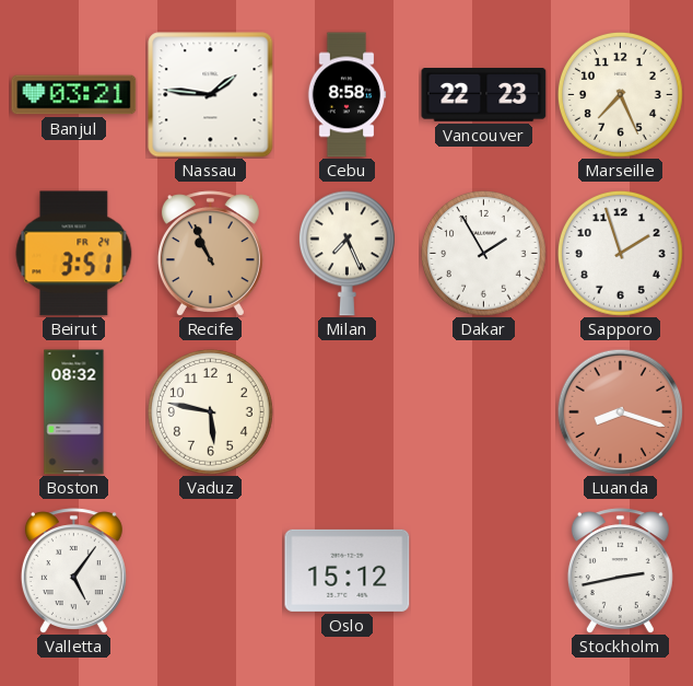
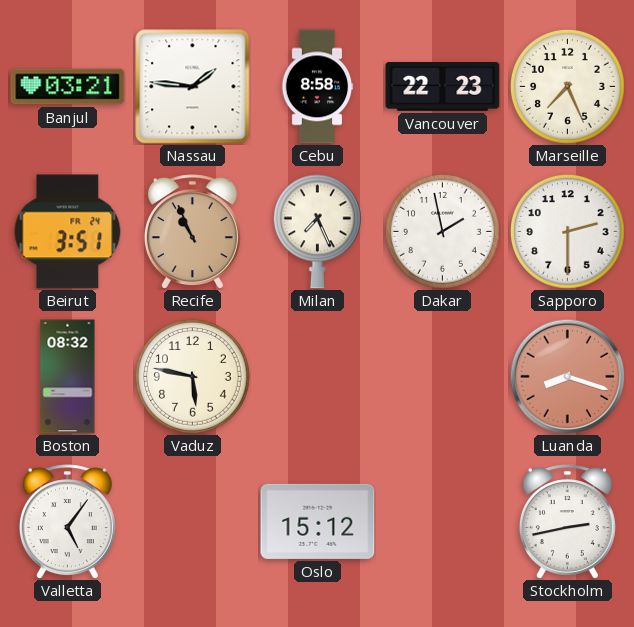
Dakar: 1:55 -> 1:58 (442, 231)
Sapporo: 1:57 -> 2:30 (567, 231)
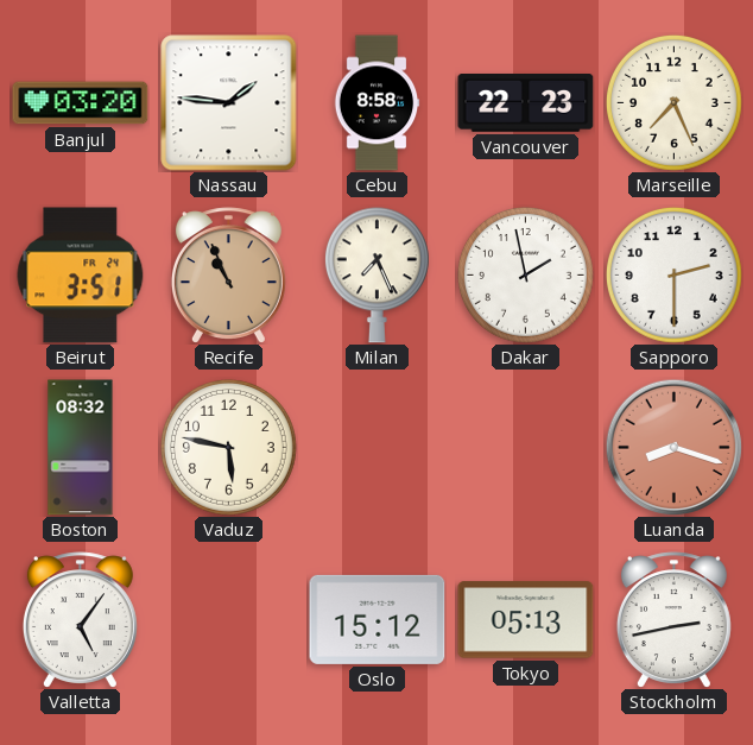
Banjul: 03:21 -> 03:20 (81, 103)
Tokyo: none -> 05:13 (526, 620)
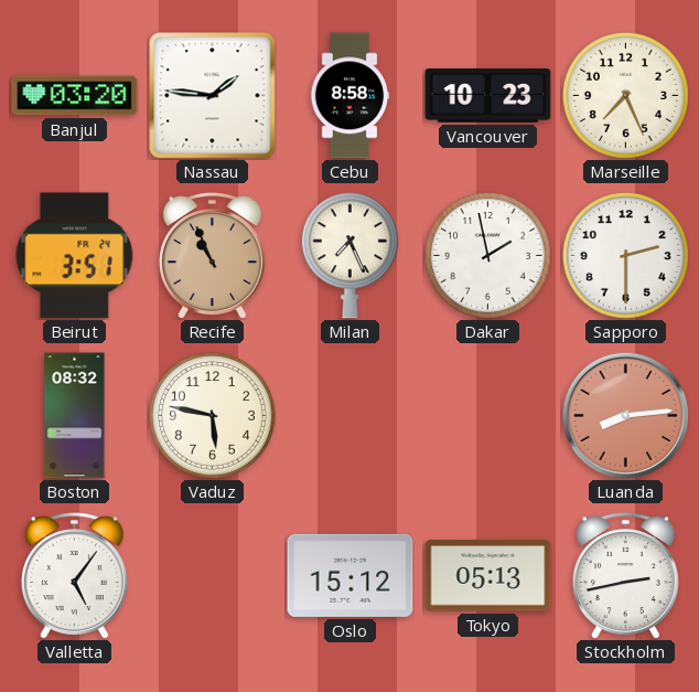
Vancouver: 22:23 -> 10:23 (488, 96)
Luanda: 8:18 -> 8:14 (625, 415)
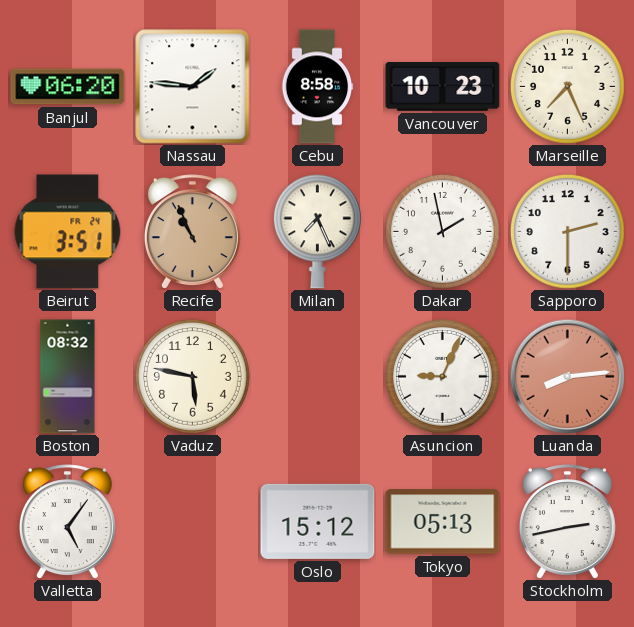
Banjul: 03:20 -> 06:20 (68, 87)
Asuncion: none -> 9:04 (442, 376)
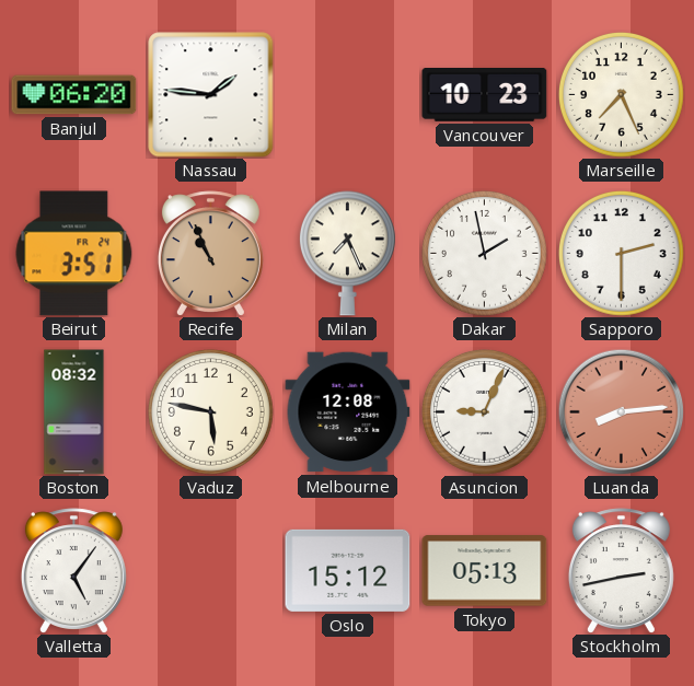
Cebu: 8:58 -> none (317, 87)
Melbourne: none -> 12:08 (348, 412)
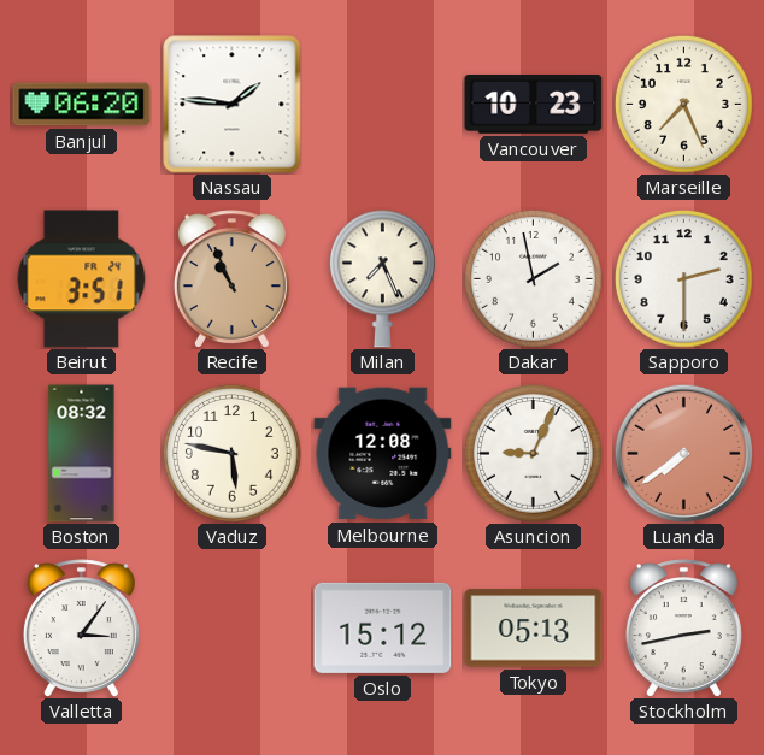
Luanda: 8:14 -> 7:39 (683, 453)
Valletta: 5:06 -> 3:06 (81, 629)
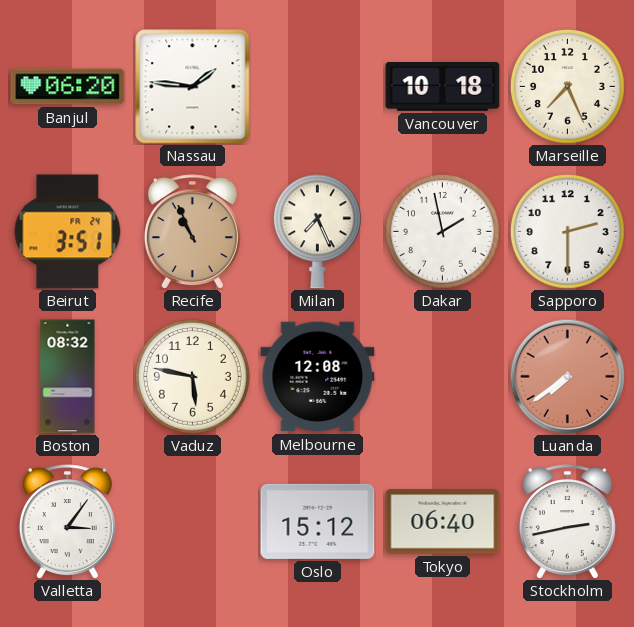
Vancouver: 10:23 -> 10:18 (443, 87)
Asuncion: 9:04 -> none (533, 453)
Tokyo: 05:13 -> 06:40 (443, 522)
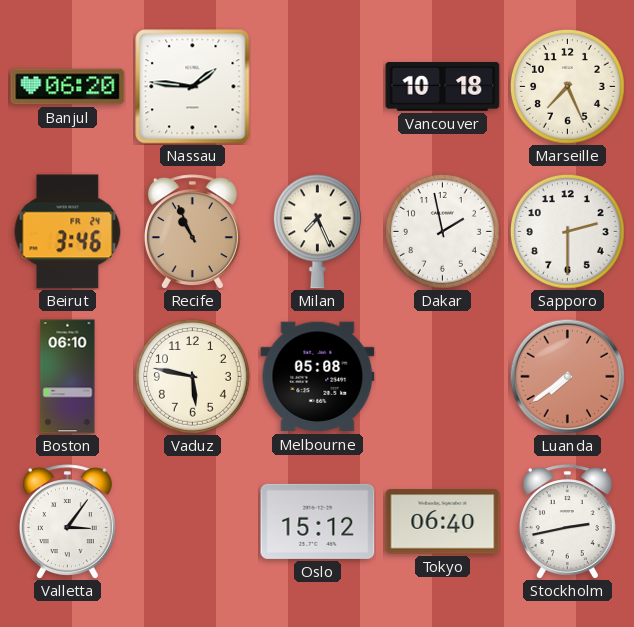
Beirut: 3:51 -> 3:46 (68, 232)
Boston: 08:32 -> 06:10 (68, 377)
Melbourne: 12:08 -> 05:08 (318, 377)
